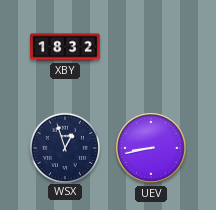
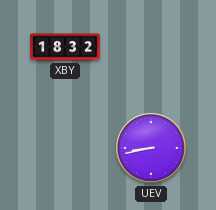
WSX: 12:57 -> none (64, 147)
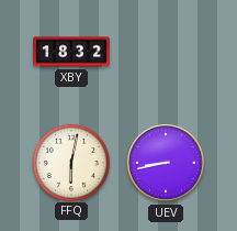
FFQ: none -> 6:02 (70, 162)
